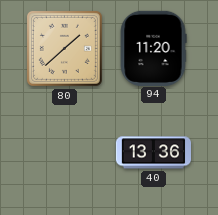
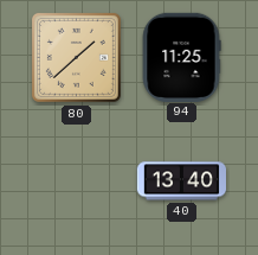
94: 11:20 -> 11:25 (181, 57)
40: 13:36 -> 13:40 (182, 181)
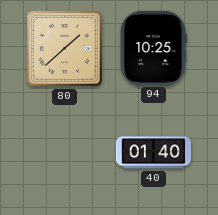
94: 11:25 -> 10:25 (153, 48)
40: 13:40 -> 01:40 (154, 153)
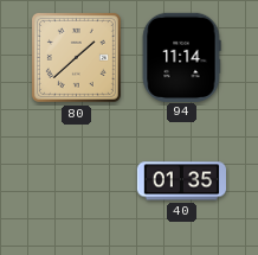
94: 10:25 -> 11:14 (181, 57)
40: 01:40 -> 01:35 (182, 181)
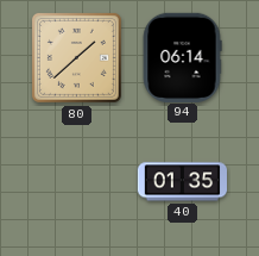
94: 11:14 -> 06:14 (182, 57)
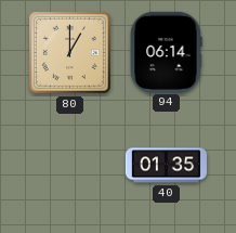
80: 1:38 -> 1:00 (69, 52)
